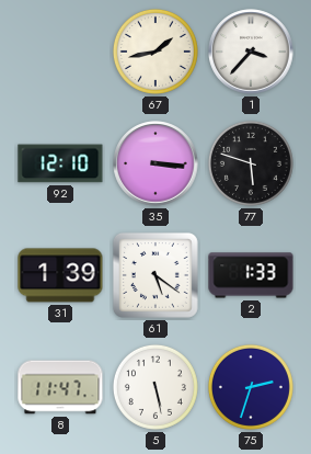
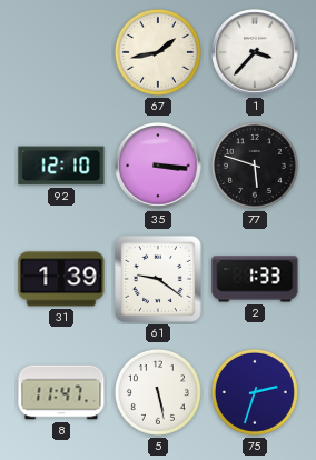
61: 5:21 -> 9:21 (158, 279)
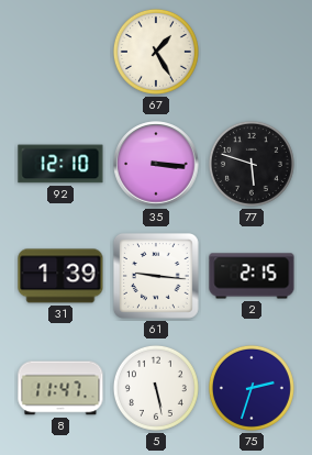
67: 1:43 -> 1:25 (156, 52)
1: 3:37 -> none (255, 52)
61: 9:21 -> 9:16 (156, 276)
2: 1:33 -> 2:15 (252, 276)
